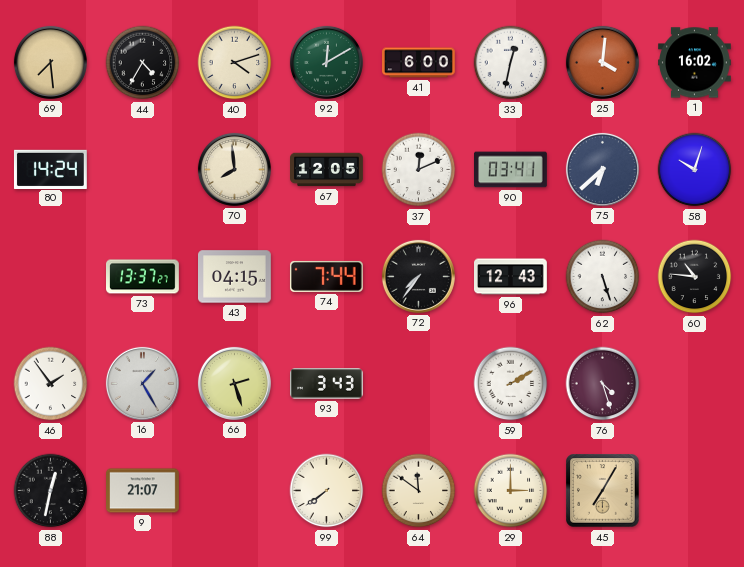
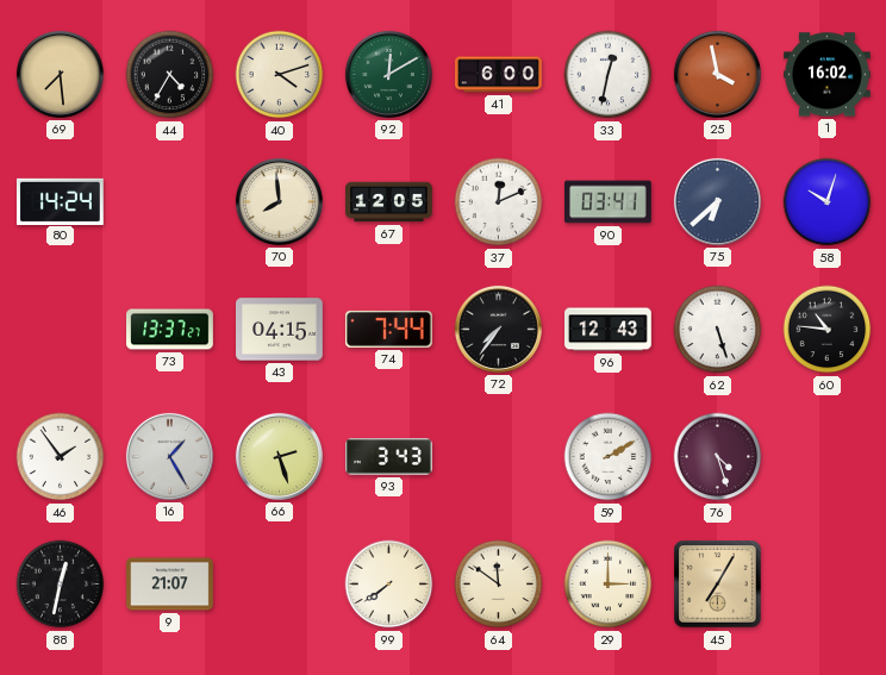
25: 4:01 -> 3:58 (717, 74)
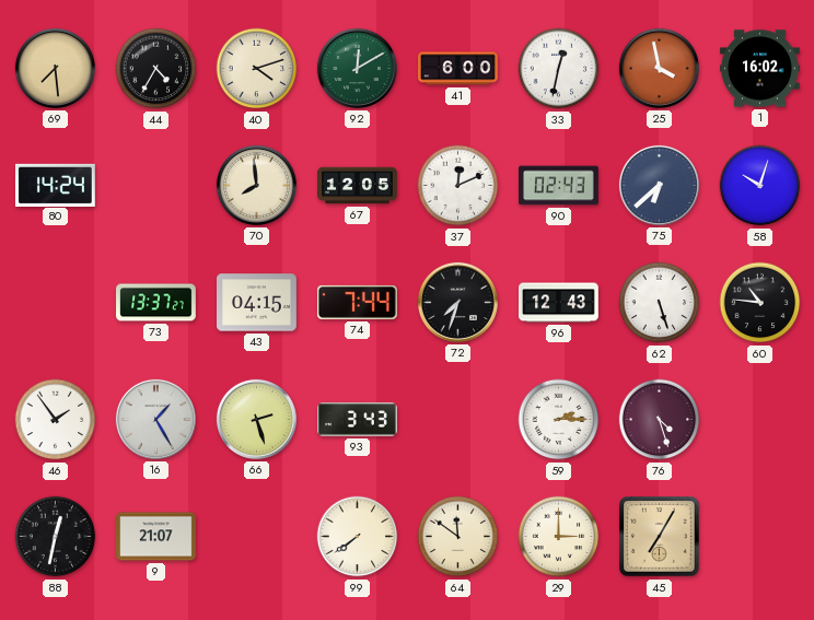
90: 03:41 -> 02:43 (559, 186)
72: 7:36 -> 7:33 (457, 302)
59: 2:10 -> 2:15 (559, 420)
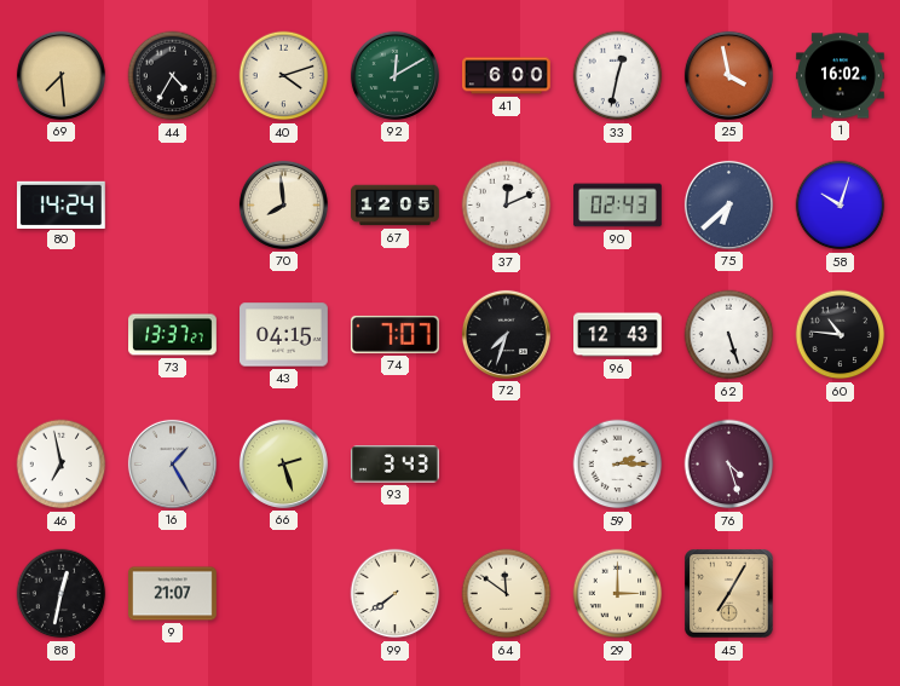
74: 7:44 -> 7:07 (394, 334)
46: 1:54 -> 6:58 (62, 465)
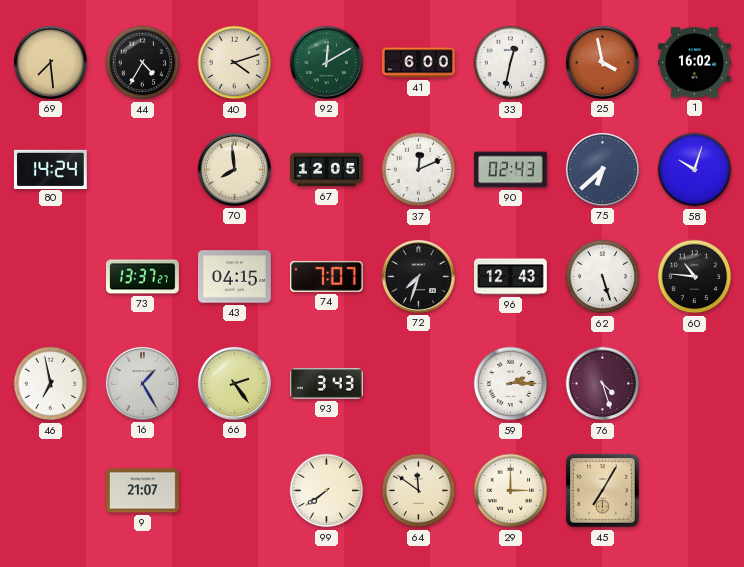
66: 2:27 -> 2:24 (234, 383)
88: 12:32 -> none (62, 594)
